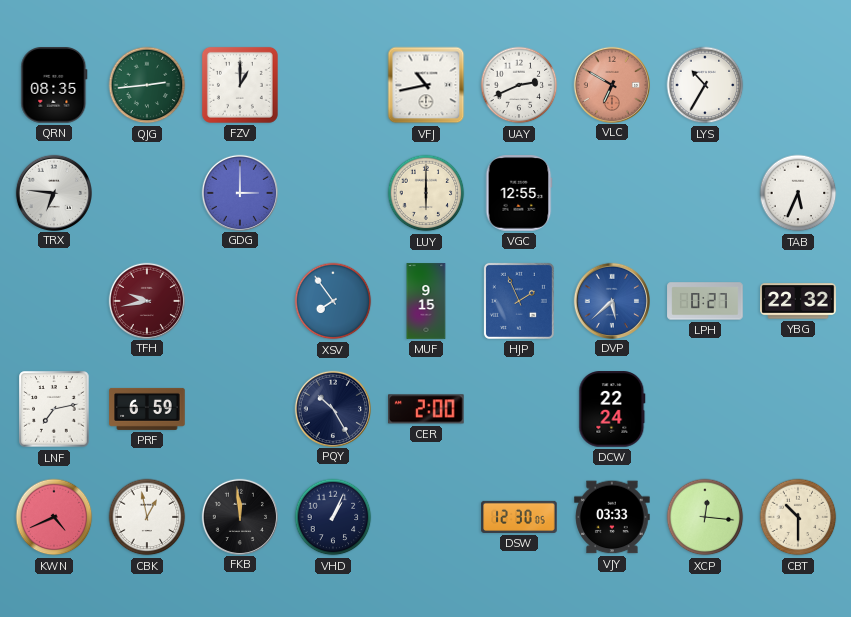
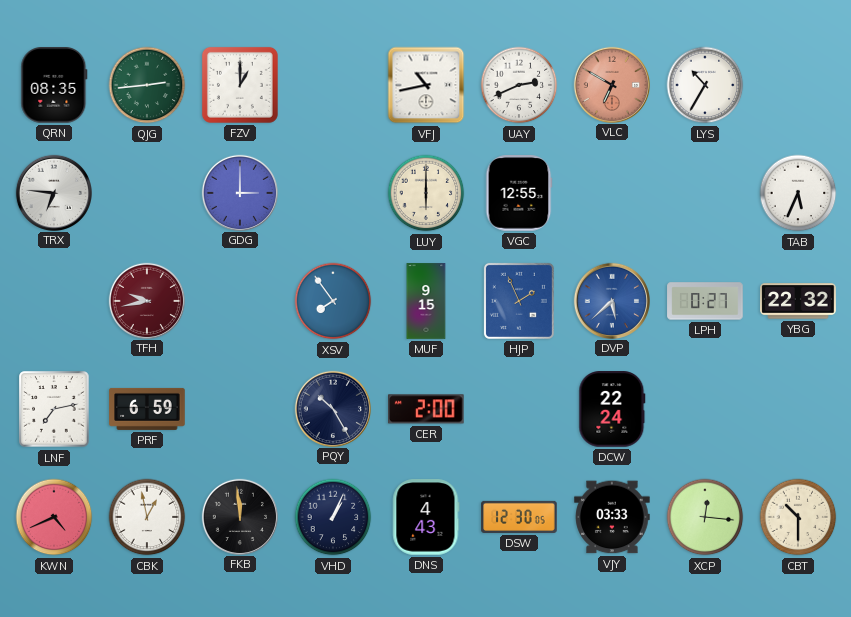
DNS: none -> 4:43 (426, 517)
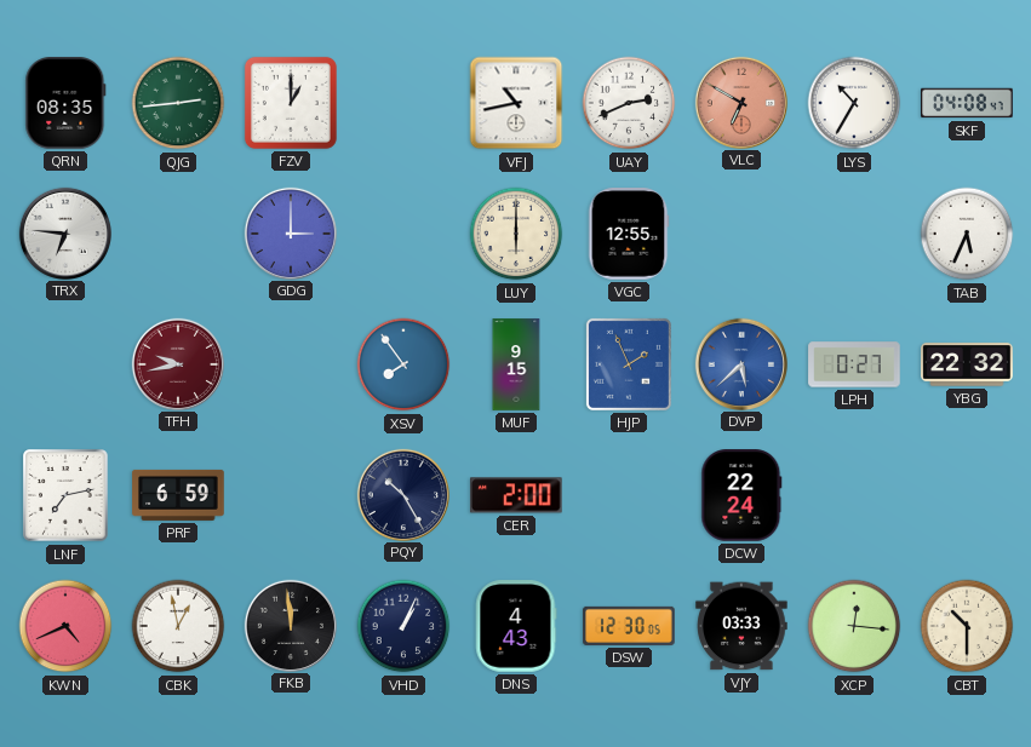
SKF: none -> 04:08 (967, 103)
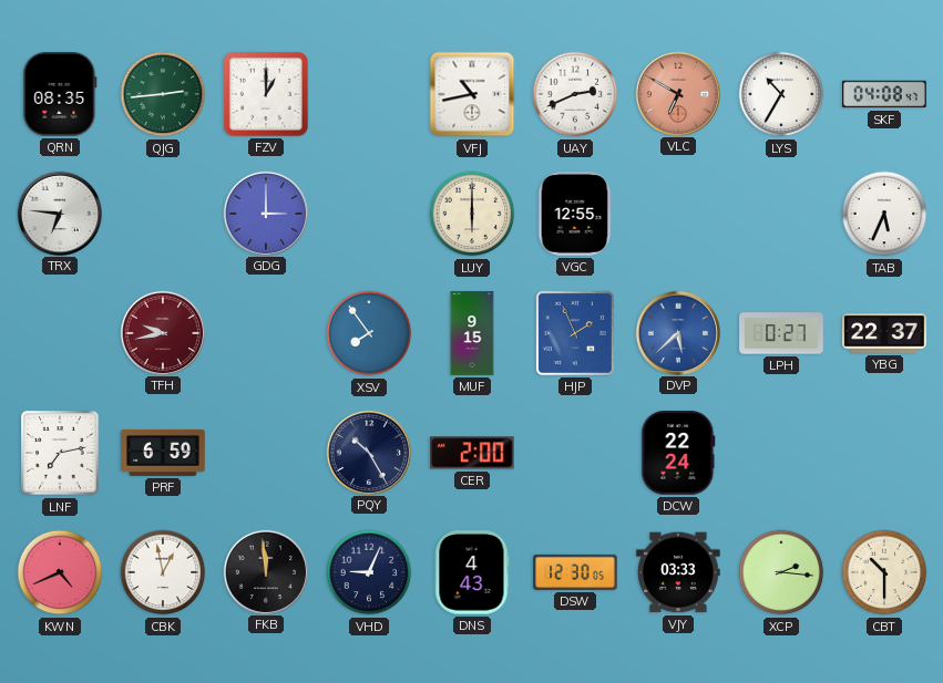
YBG: 22:32 -> 22:37 (884, 333)
VHD: 1:04 -> 9:04 (369, 572)
XCP: 12:16 -> 2:16 (781, 572)
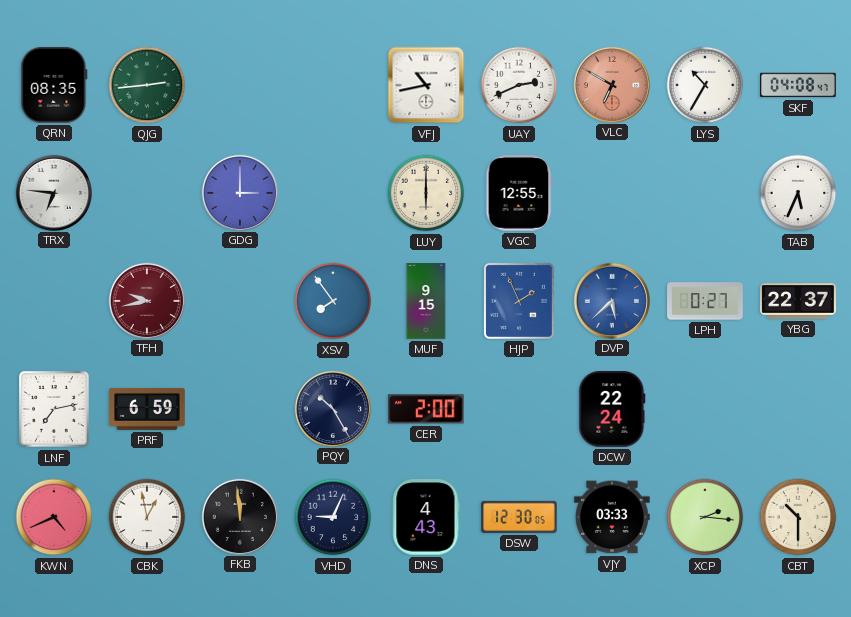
FZV: 1:00 -> none (266, 94)
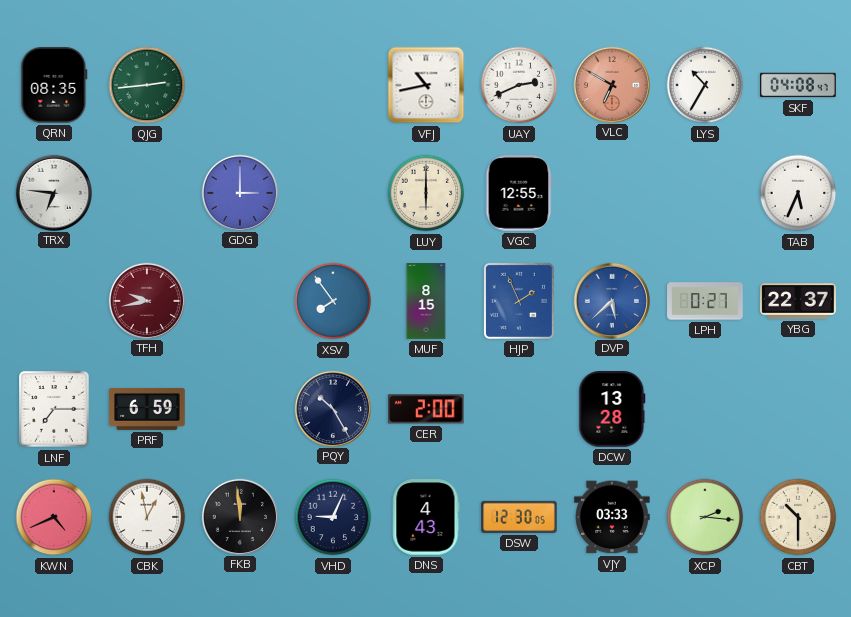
MUF: 9:15 -> 8:15 (426, 301)
LNF: 7:13 -> 7:15 (54, 409)
DCW: 22:24 -> 13:28 (612, 409)
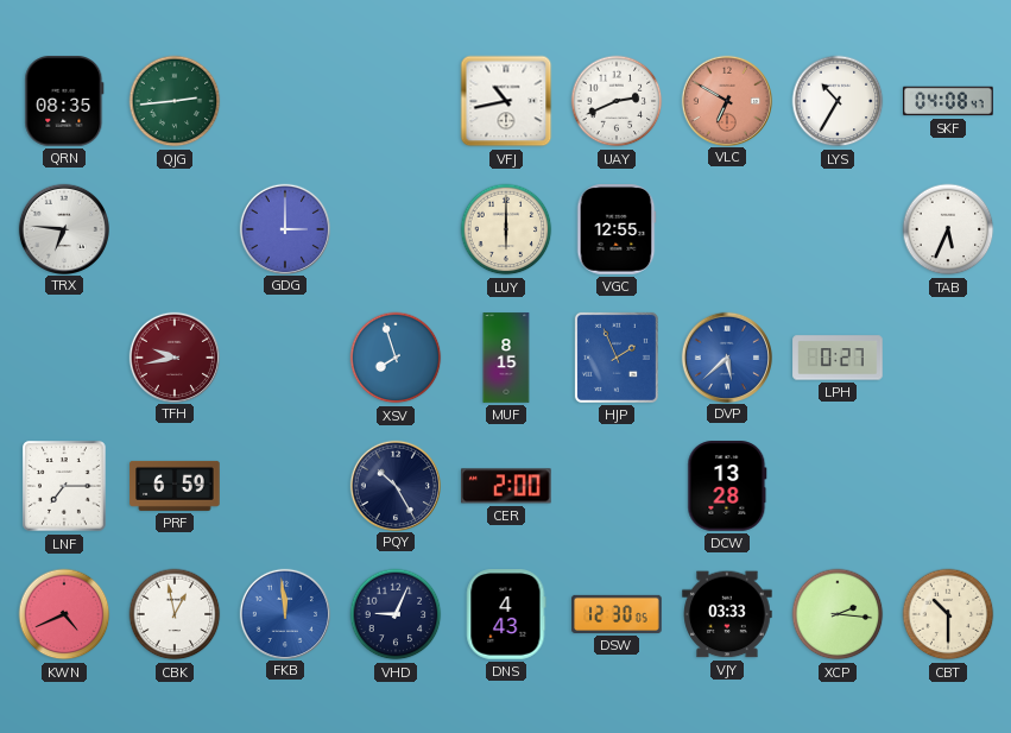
XSV: 7:54 -> 7:57 (396, 358)
YBG: 22:37 -> none (798, 301)
FKB dial: black -> blue (284, 613)
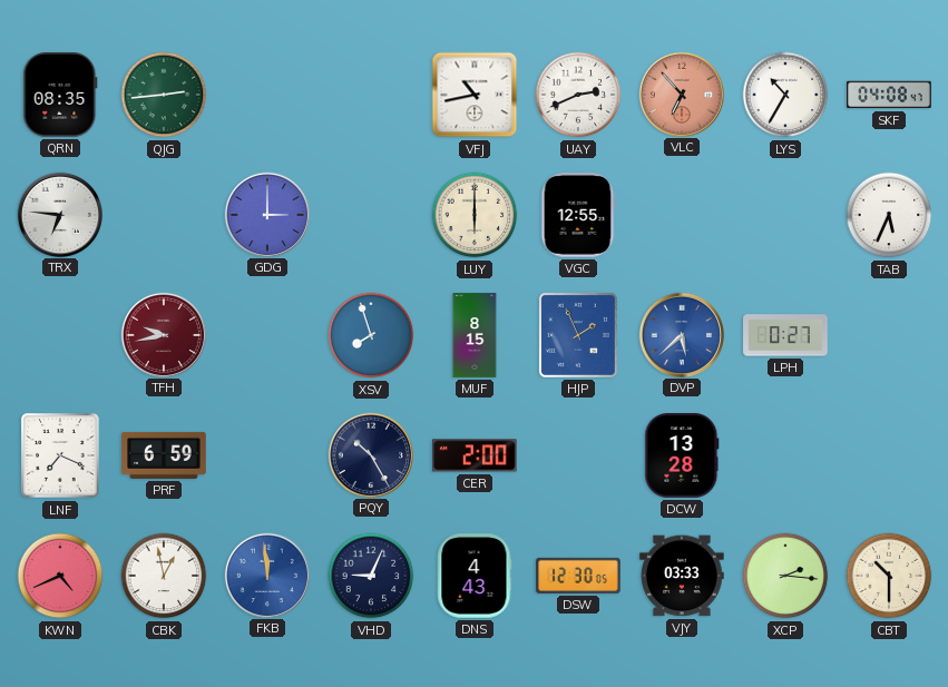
VLC: 6:50 -> 6:53 (681, 94)
LNF: 7:15 -> 7:19 (60, 455)
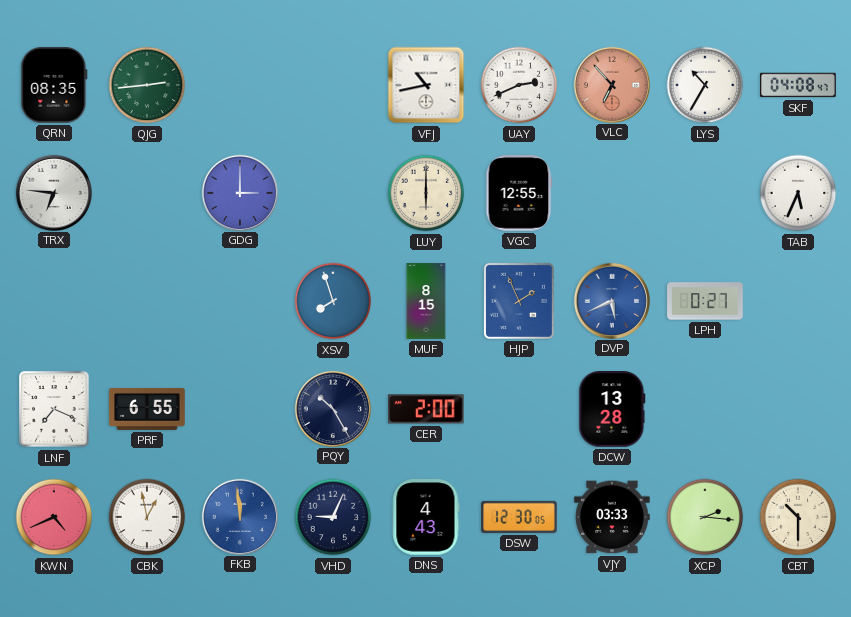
TFH: 9:43 -> none (163, 334)
DVP: 5:38 -> 5:41 (611, 300)
PRF: 6:59 -> 6:55 (147, 409)
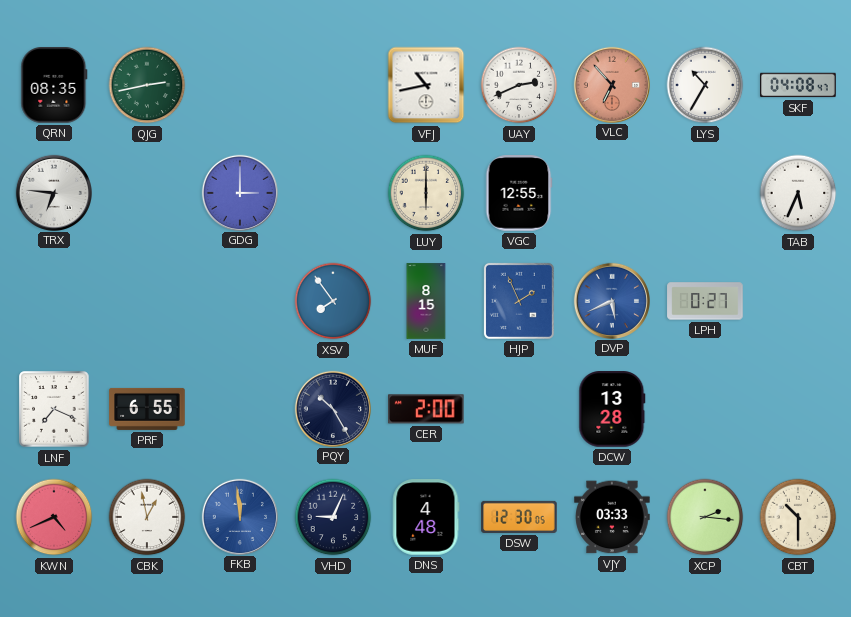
QJG: 2:44 -> 2:43 (147, 85)
XSV: 7:57 -> 7:54 (333, 301)
DNS: 4:43 -> 4:48 (426, 517)
